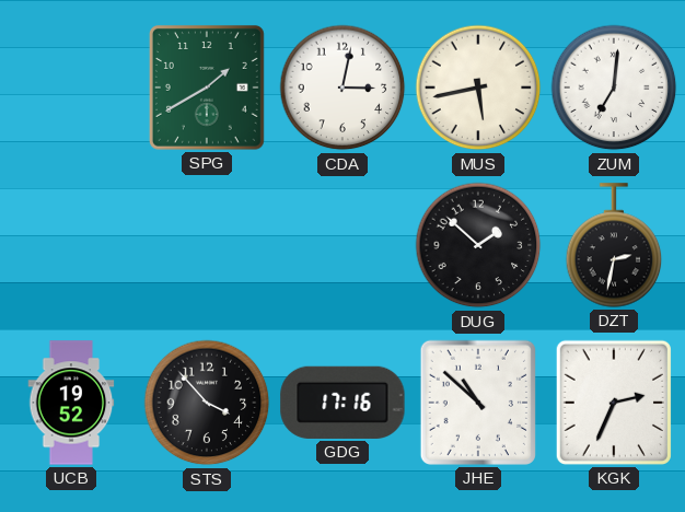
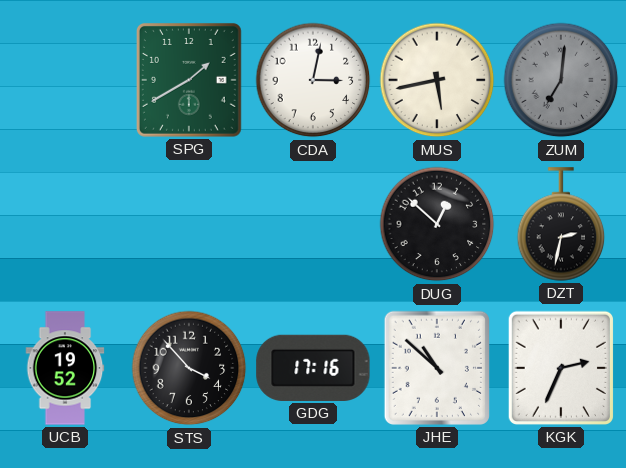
ZUM dial: white -> grey (561, 80)
DUG: 1:52 -> 12:52 (437, 224)
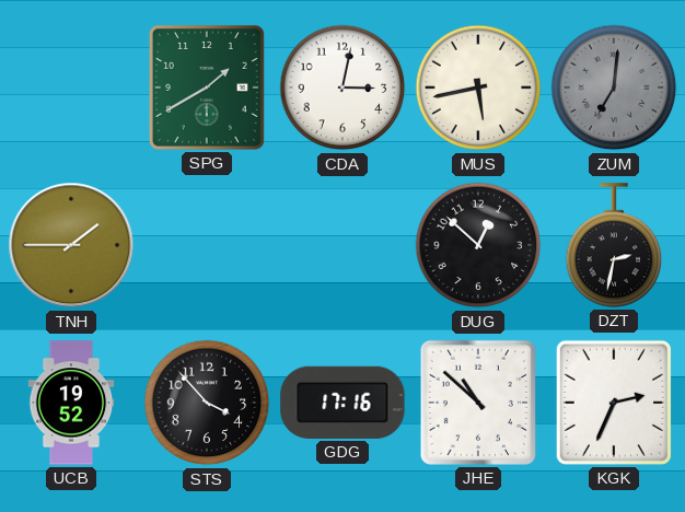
TNH: none -> 1:45 (71, 245)
